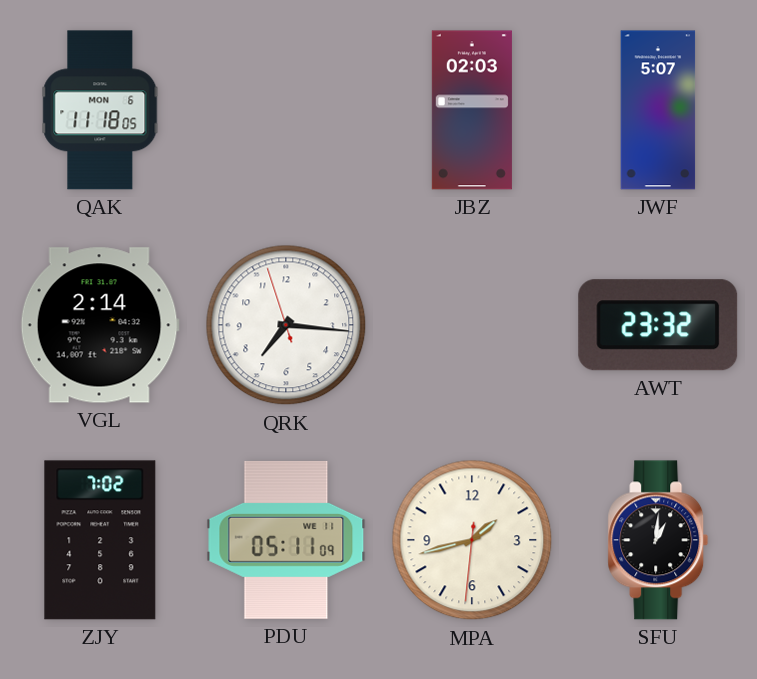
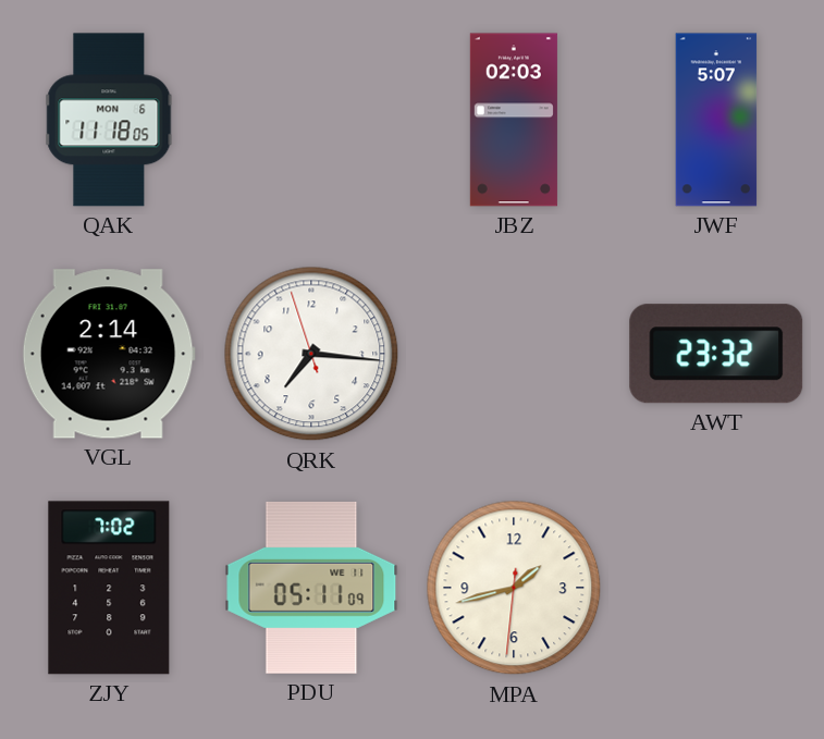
SFU: 1:01 -> none (658, 540)
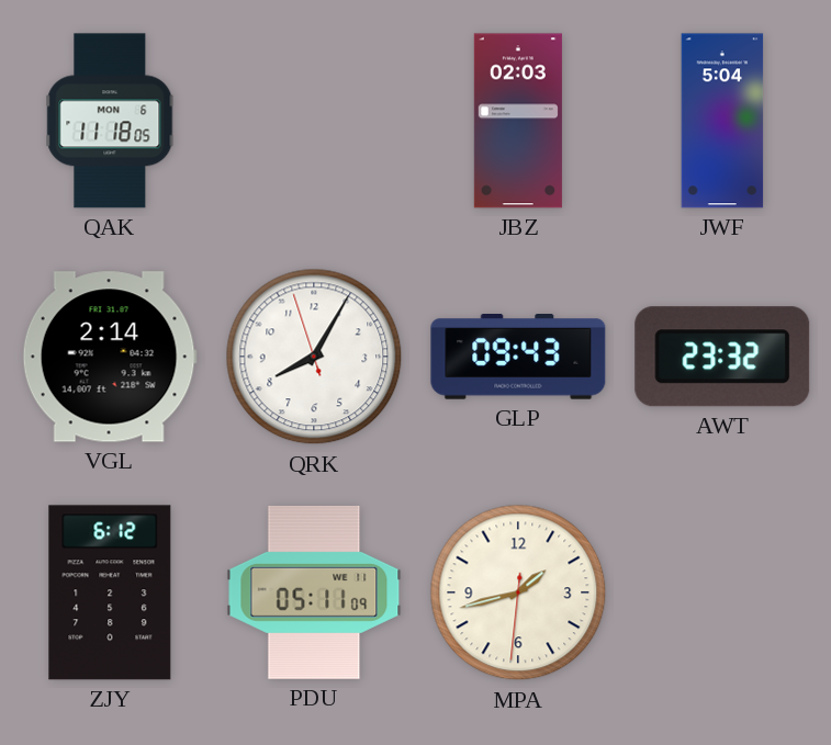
JWF: 5:07 -> 5:04 (722, 121)
QRK: 7:15 -> 8:04 (314, 357)
GLP: none -> 09:43 (518, 358)
ZJY: 7:02 -> 6:12 (110, 592)
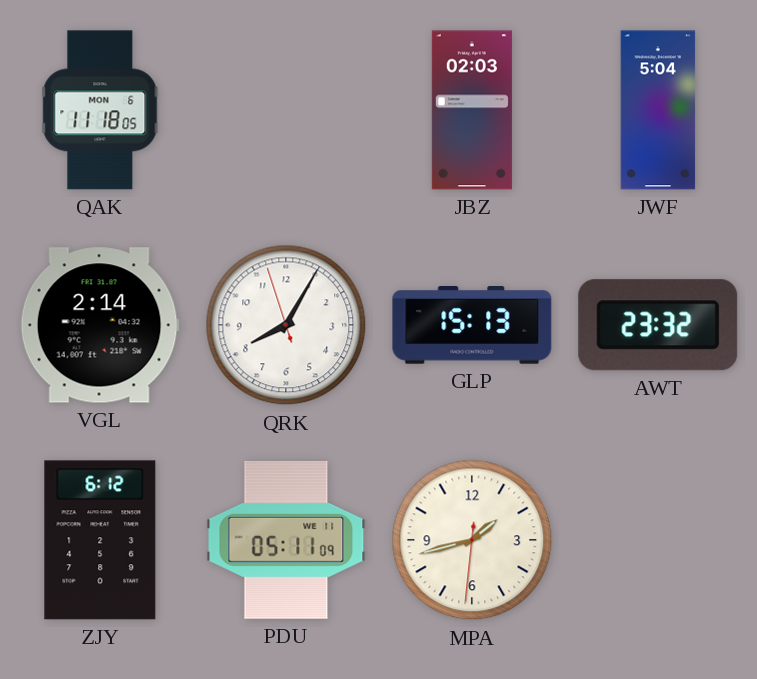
GLP: 09:43 -> 15:13 (472, 326)
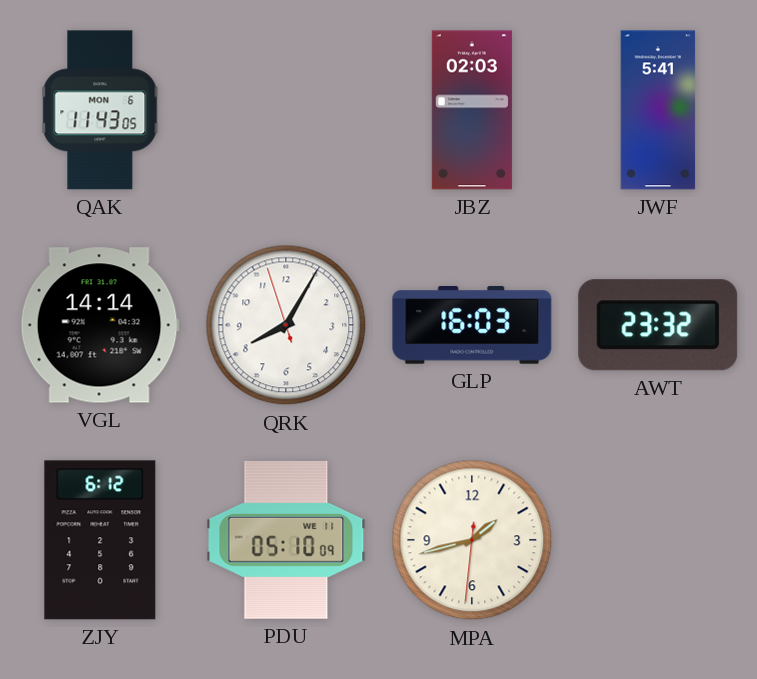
QAK: 11:18 -> 11:43 (100, 110)
JWF: 5:04 -> 5:41 (658, 110)
VGL: 2:14 -> 14:14 (100, 325)
GLP: 15:13 -> 16:03 (472, 326)
PDU: 05:11 -> 05:10 (286, 540)
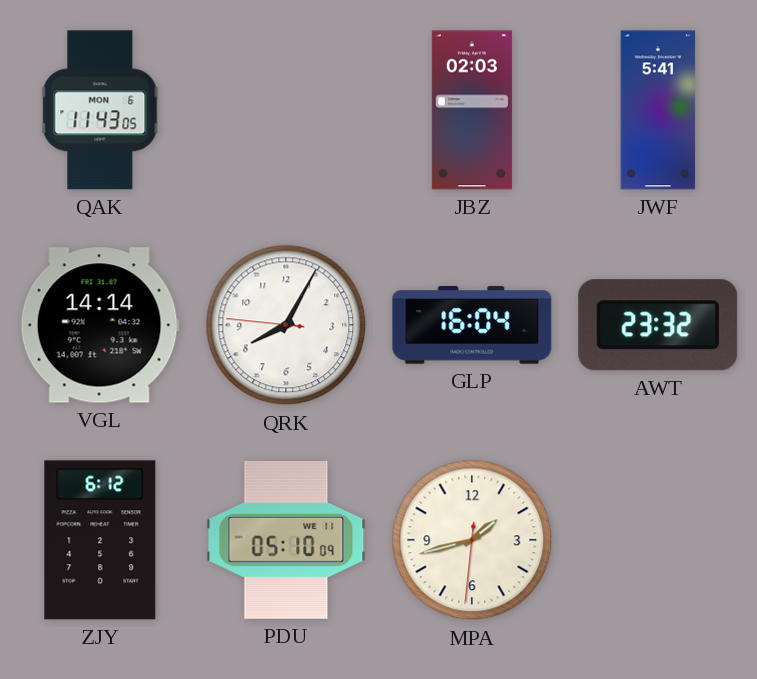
QRK: 8:04:57 -> 8:04:46 (286, 325)
GLP: 16:03 -> 16:04 (472, 326)
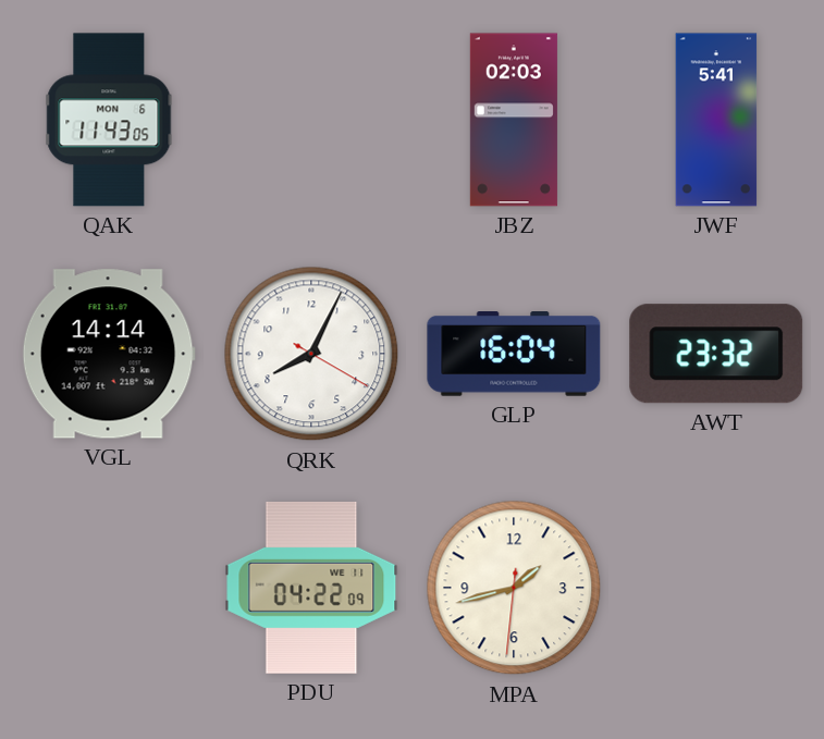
QRK: 8:04:46 -> 8:04:20 (311, 354)
ZJY: 6:12 -> none (100, 540)
PDU: 05:10 -> 04:22 (311, 588)
